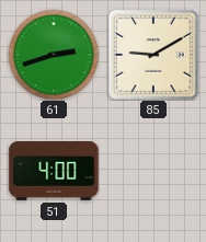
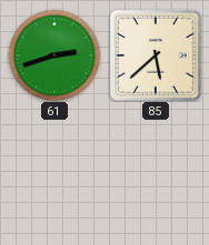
85: 9:10 -> 5:38 (156, 55)
51: 4:00 -> none (54, 172)
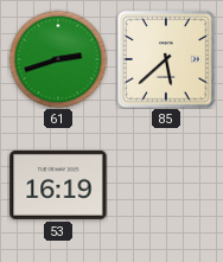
53: none -> 16:19 (58, 185)
